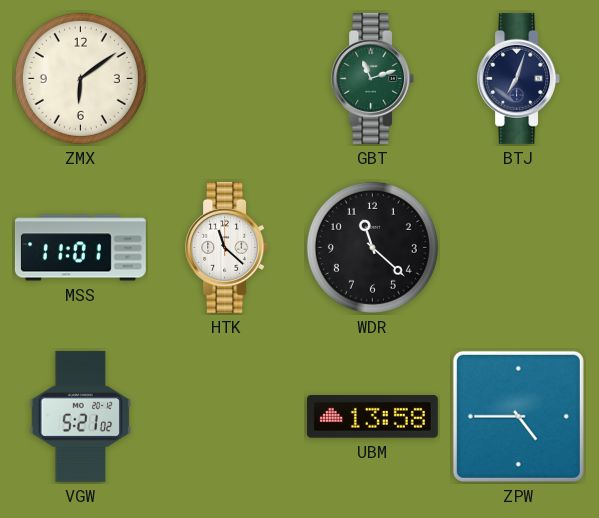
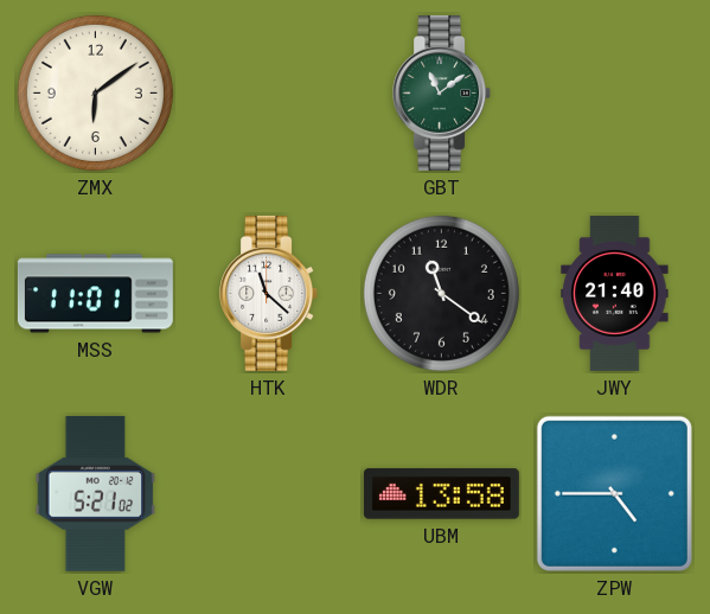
GBT: 11:12 -> 11:09 (442, 92)
BTJ: 7:03 -> none (519, 78)
WDR: 11:22 -> 11:21 (441, 293)
JWY: none -> 21:40 (615, 293)
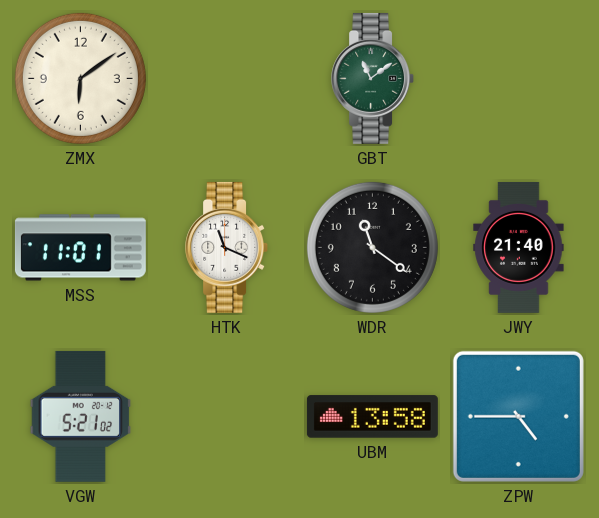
HTK: 11:22 -> 11:19 (227, 247)
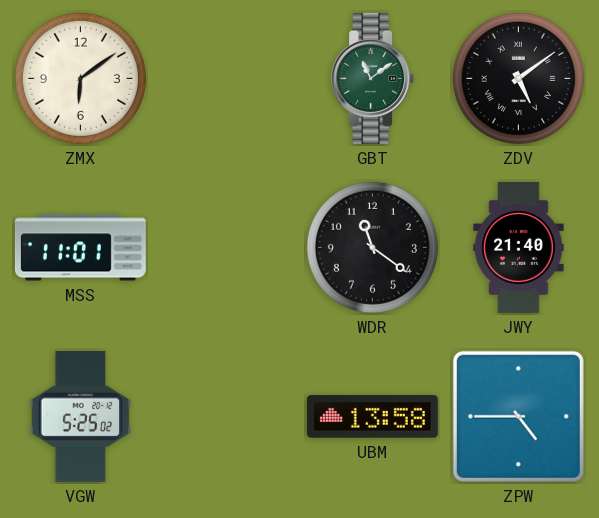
ZDV: none -> 5:09 (518, 78)
HTK: 11:19 -> none (227, 247)
VGW: 5:21 -> 5:25 (81, 416)
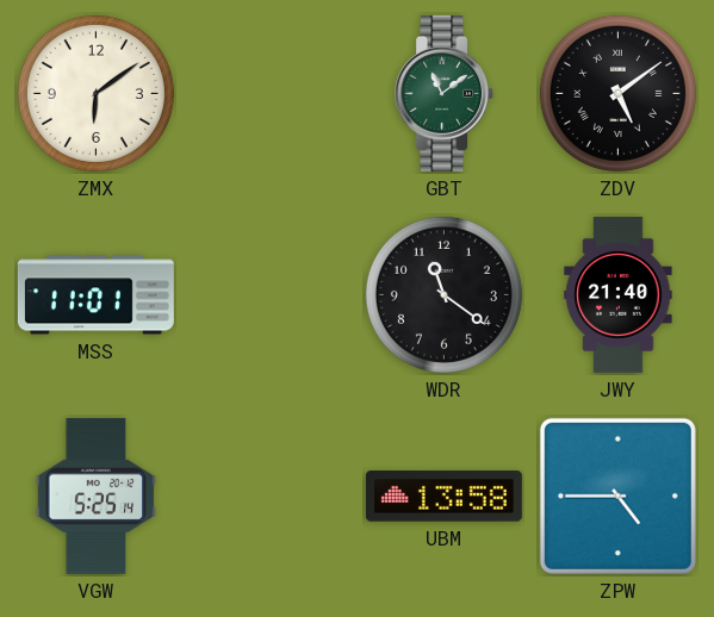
VGW: 5:25:02 -> 5:25:14 (97, 496)
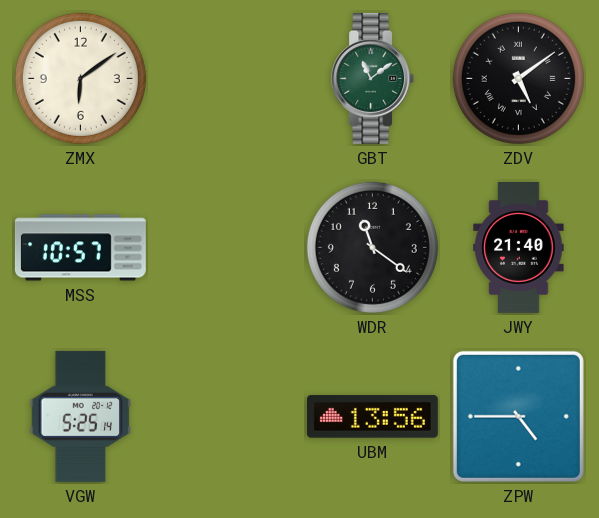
MSS: 11:01 -> 10:57 (80, 248)
UBM: 13:58 -> 13:56 (372, 417)
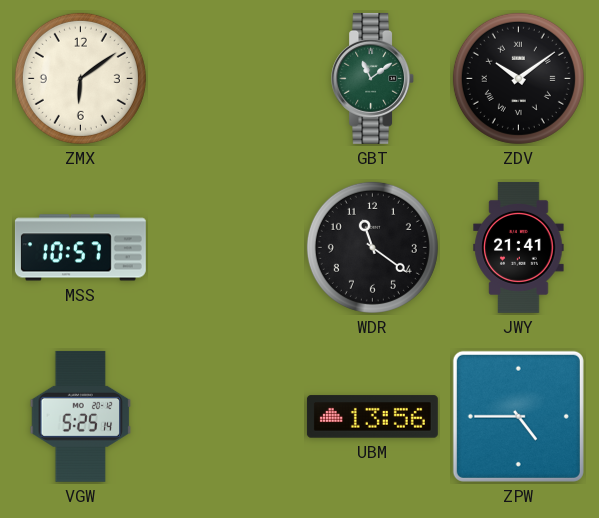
ZDV: 5:09 -> 10:09 (518, 78)
JWY: 21:40 -> 21:41 (519, 247)
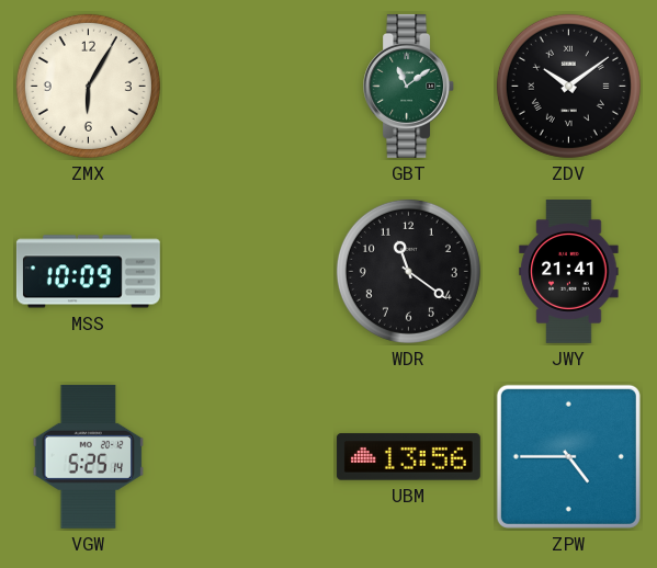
ZMX: 6:09 -> 6:05 (88, 86)
MSS: 10:57 -> 10:09 (88, 272)
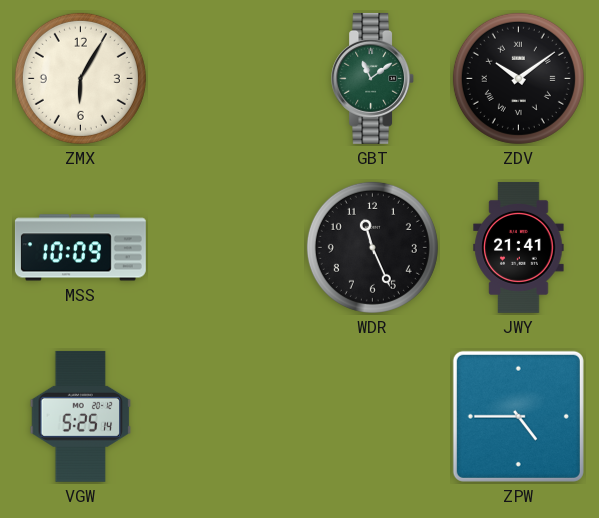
WDR: 11:21 -> 11:26 (372, 247)
UBM: 13:56 -> none (408, 457)
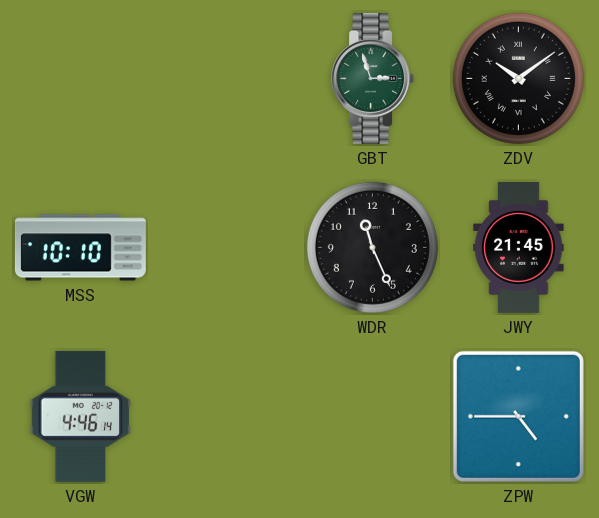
ZMX: 6:05 -> none (80, 78)
GBT: 11:09 -> 2:57 (373, 78)
MSS: 10:09 -> 10:10 (80, 248)
JWY: 21:41 -> 21:45 (519, 247)
VGW: 5:25 -> 4:46 (81, 416)
